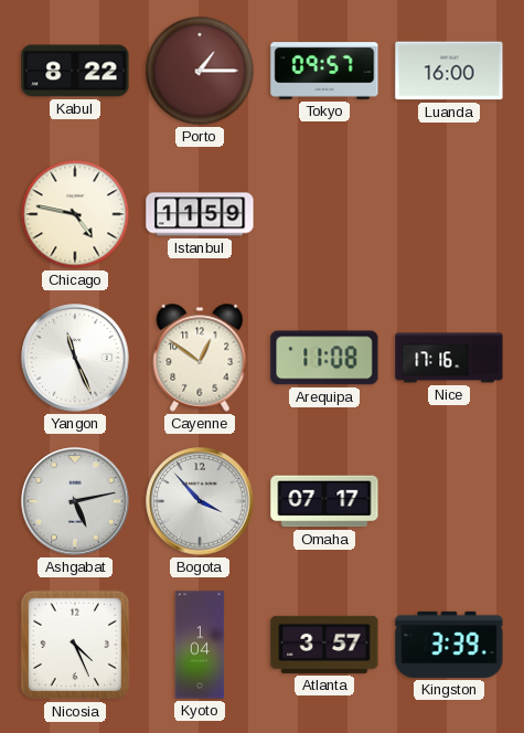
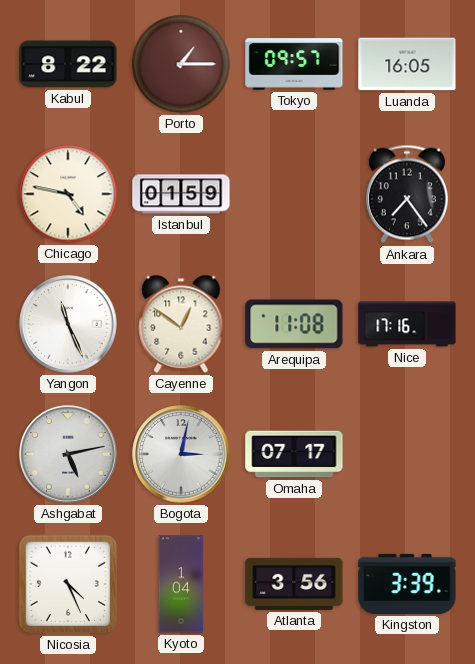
Luanda: 16:00 -> 16:05 (407, 64)
Istanbul: 11:59 -> 01:59 (181, 194)
Ankara: none -> 7:24 (407, 194)
Bogota: 3:53 -> 3:02 (181, 454)
Atlanta: 3:57 -> 3:56 (294, 584)
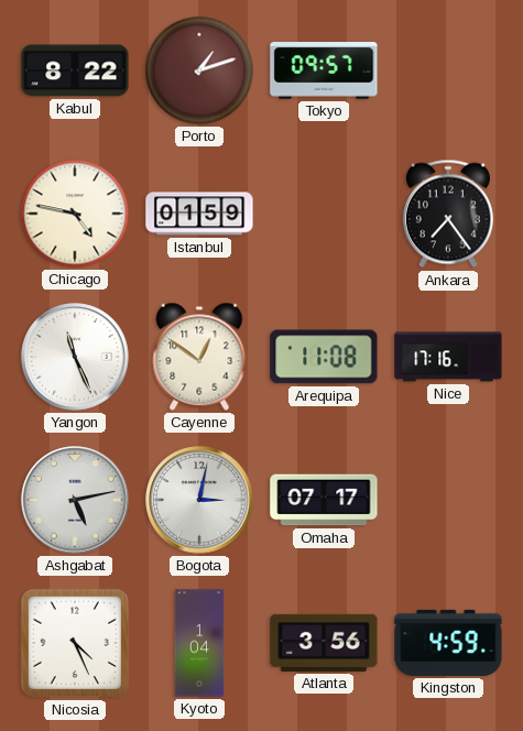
Porto: 1:15 -> 1:12 (199, 70)
Luanda: 16:05 -> none (407, 64)
Kingston: 3:39 -> 4:59 (448, 643)
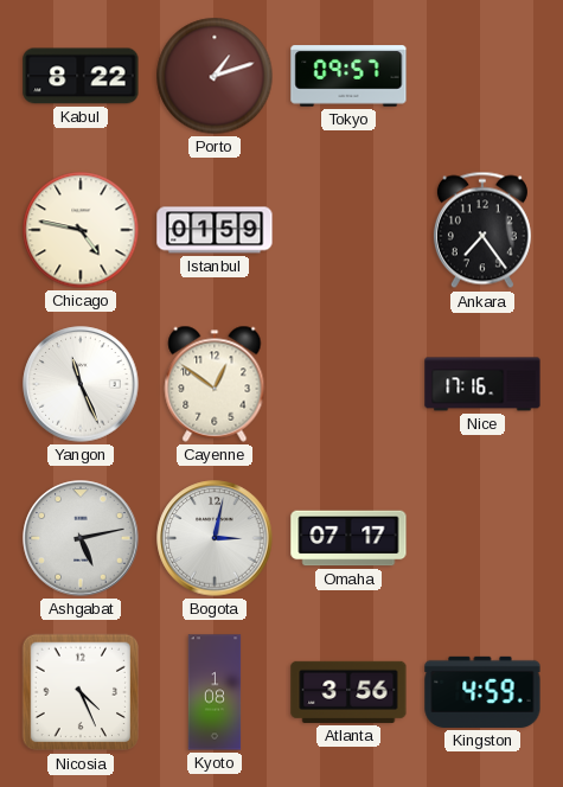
Arequipa: 11:08 -> none (324, 357)
Kyoto: 1:04 -> 1:08 (215, 692)
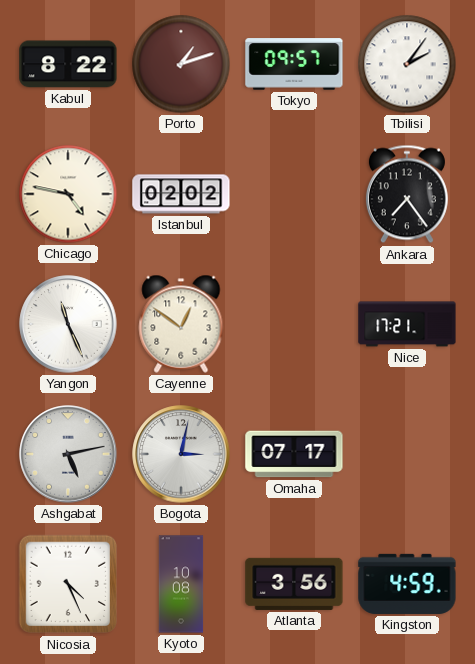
Tbilisi: none -> 2:06 (407, 64)
Istanbul: 01:59 -> 02:02 (181, 194)
Nice: 17:16 -> 17:21 (407, 324)
Kyoto: 1:08 -> 10:08 (181, 584)
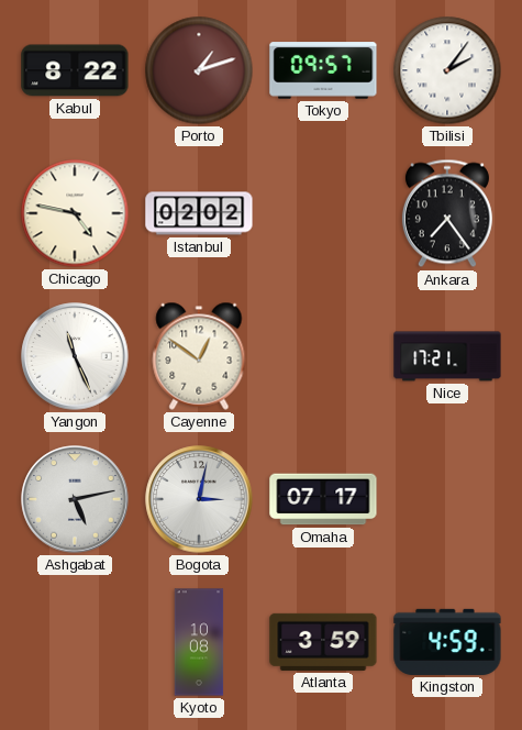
Nicosia: 4:26 -> none (68, 584)
Atlanta: 3:56 -> 3:59 (323, 642)
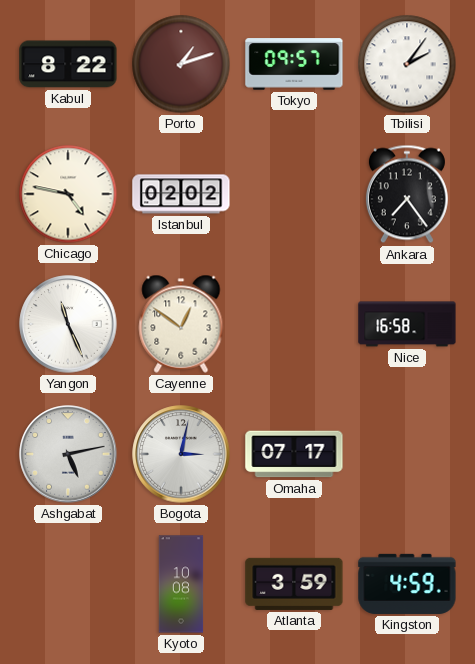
Nice: 17:21 -> 16:58 (407, 324)
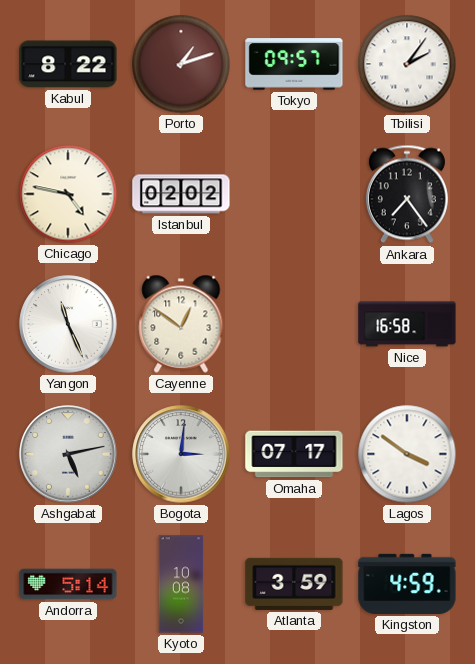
Bogota: 3:02 -> 3:01 (181, 454)
Lagos: none -> 3:51 (407, 454)
Andorra: none -> 5:14 (68, 584)
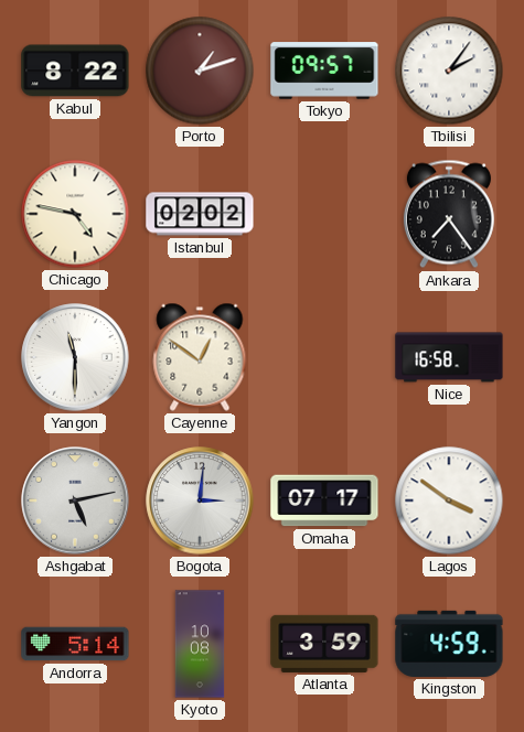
Yangon: 11:26 -> 11:30 (75, 357)
